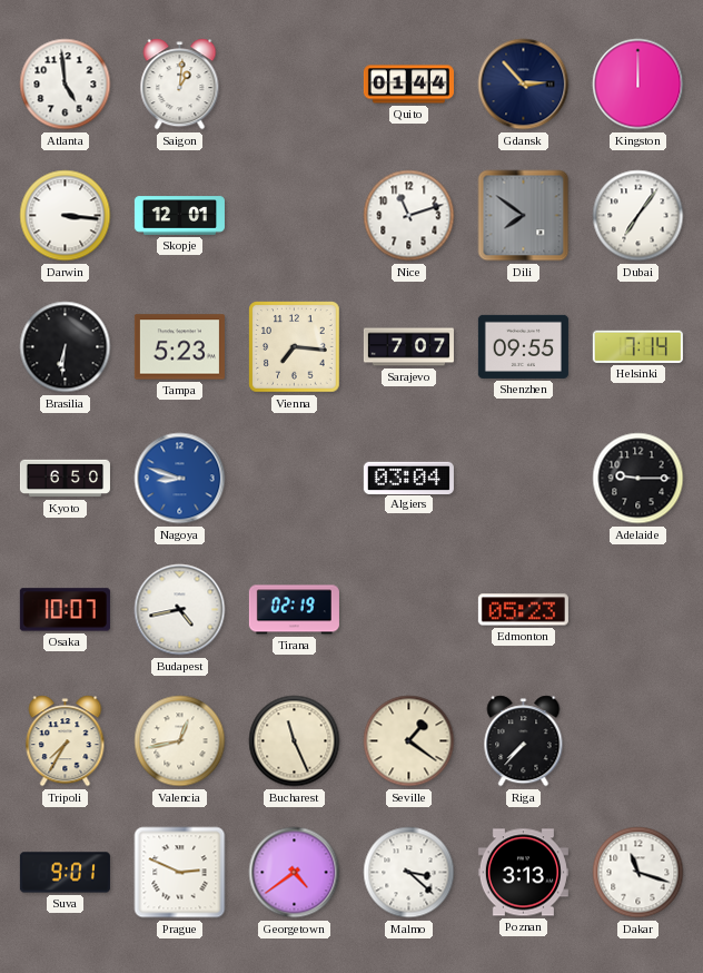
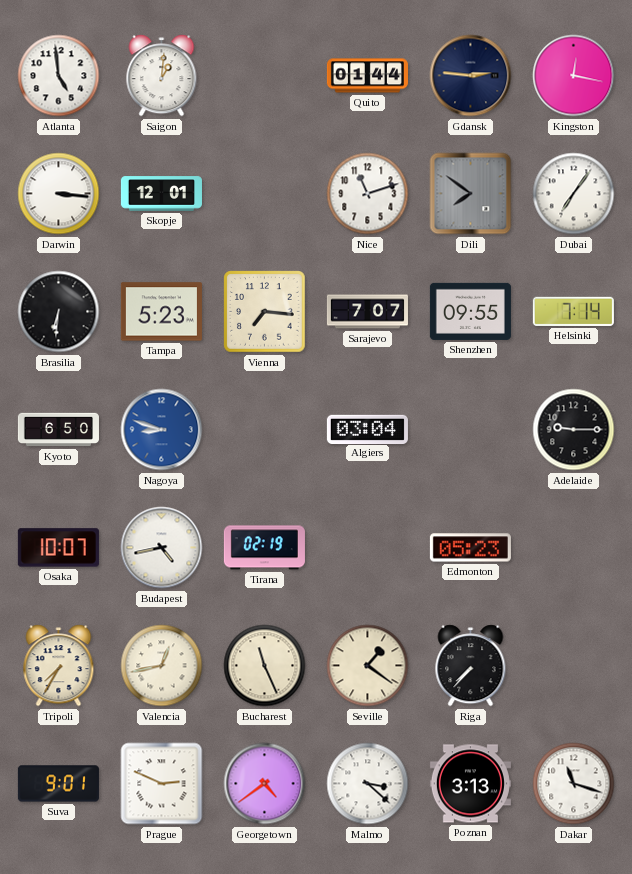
Gdansk: 2:53 -> 2:46 (471, 76)
Kingston: 12:00 -> 12:17 (574, 76)
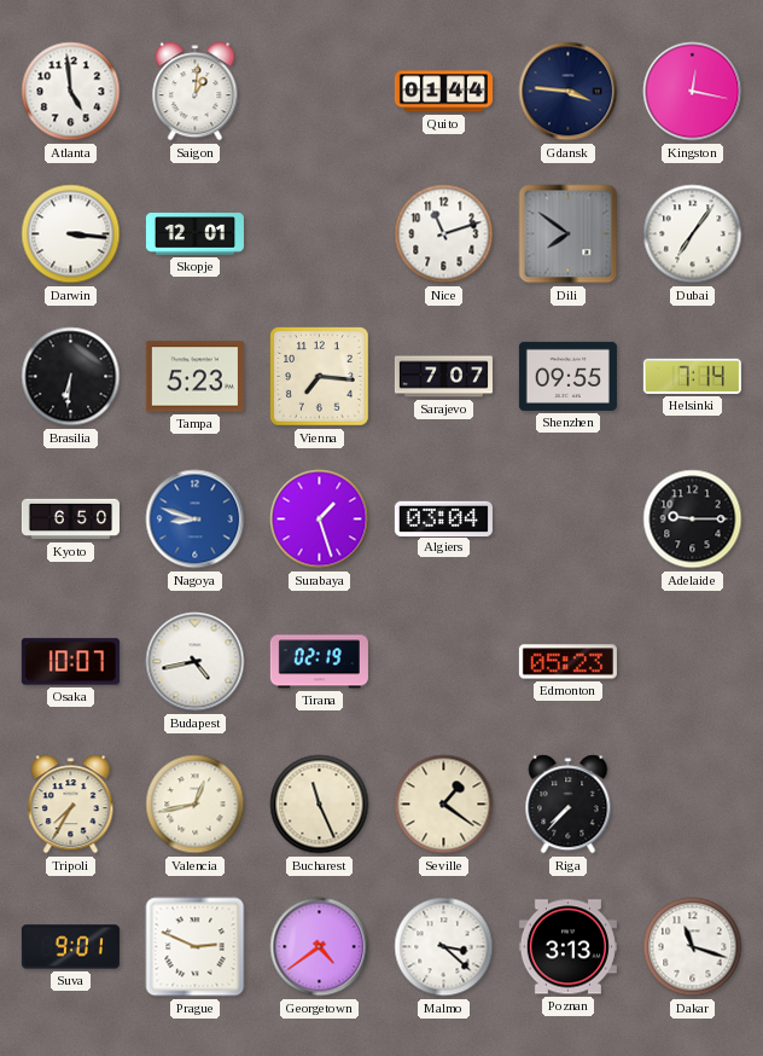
Gdansk: 2:46 -> 3:46 (569, 92)
Surabaya: none -> 1:27 (320, 520)
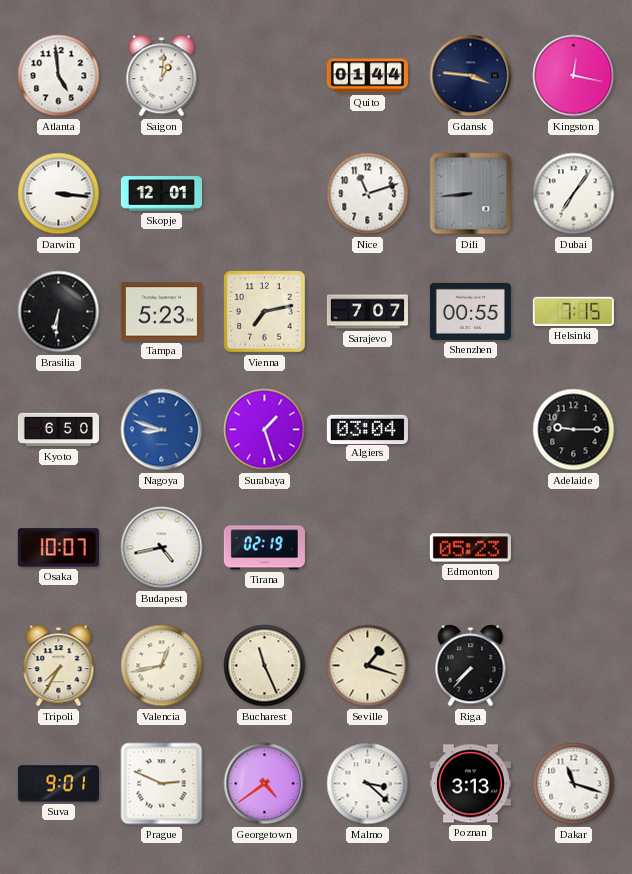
Dili: 7:51 -> 8:44 (471, 194)
Vienna: 7:16 -> 7:13 (265, 312)
Shenzhen: 09:55 -> 00:55 (470, 311)
Helsinki: 7:14 -> 7:15 (573, 311)
Seville: 1:21 -> 1:18 (368, 666)
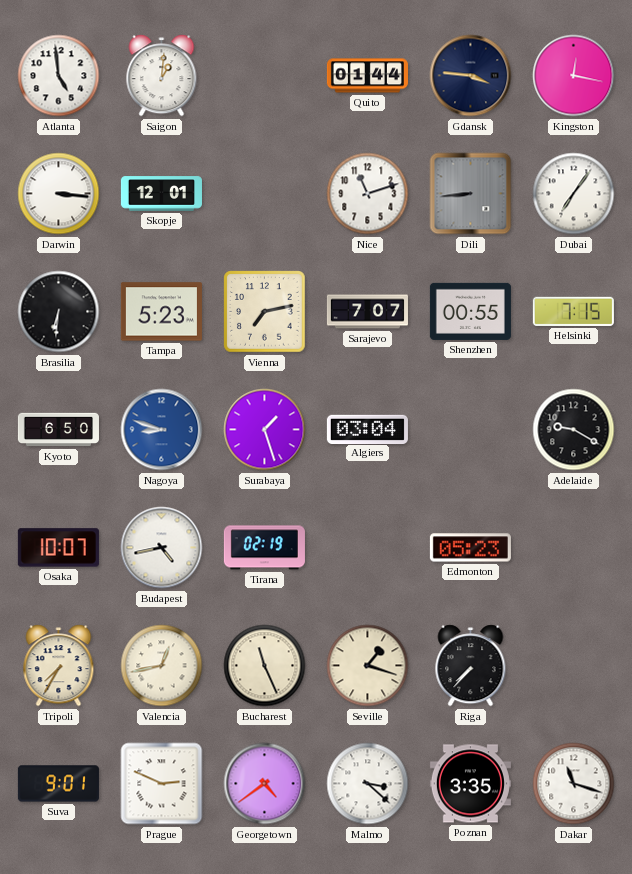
Adelaide: 9:15 -> 9:20 (574, 430)
Poznan: 3:13 -> 3:35 (470, 784)
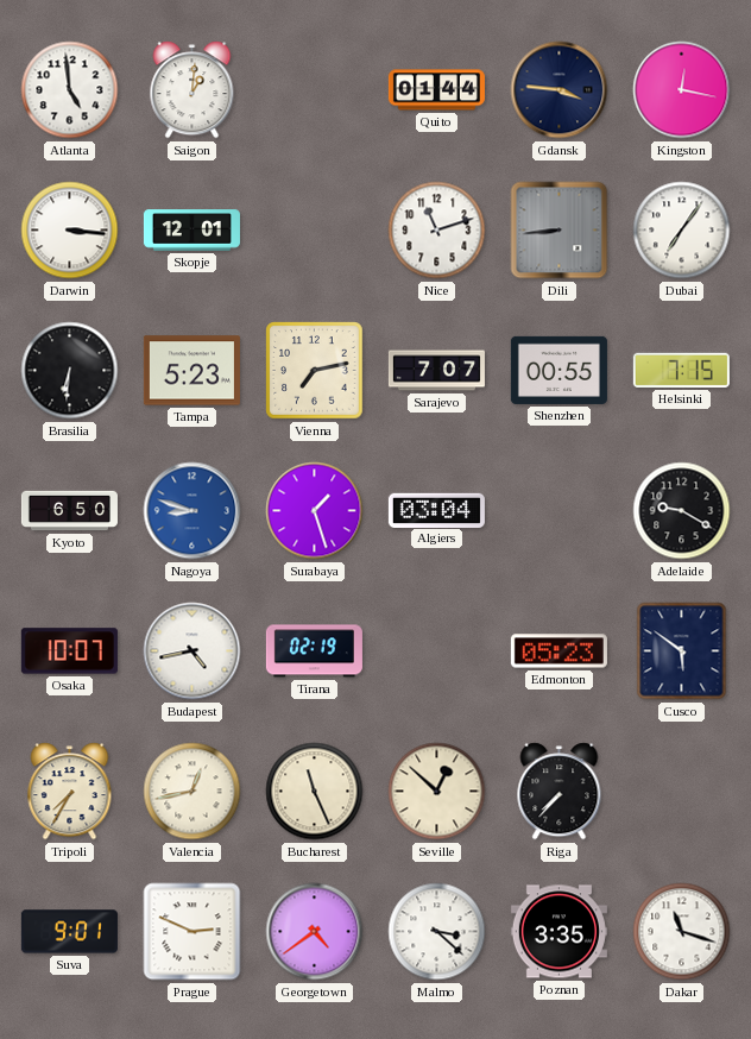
Cusco: none -> 5:51 (682, 651)
Seville: 1:18 -> 12:52 (437, 792)
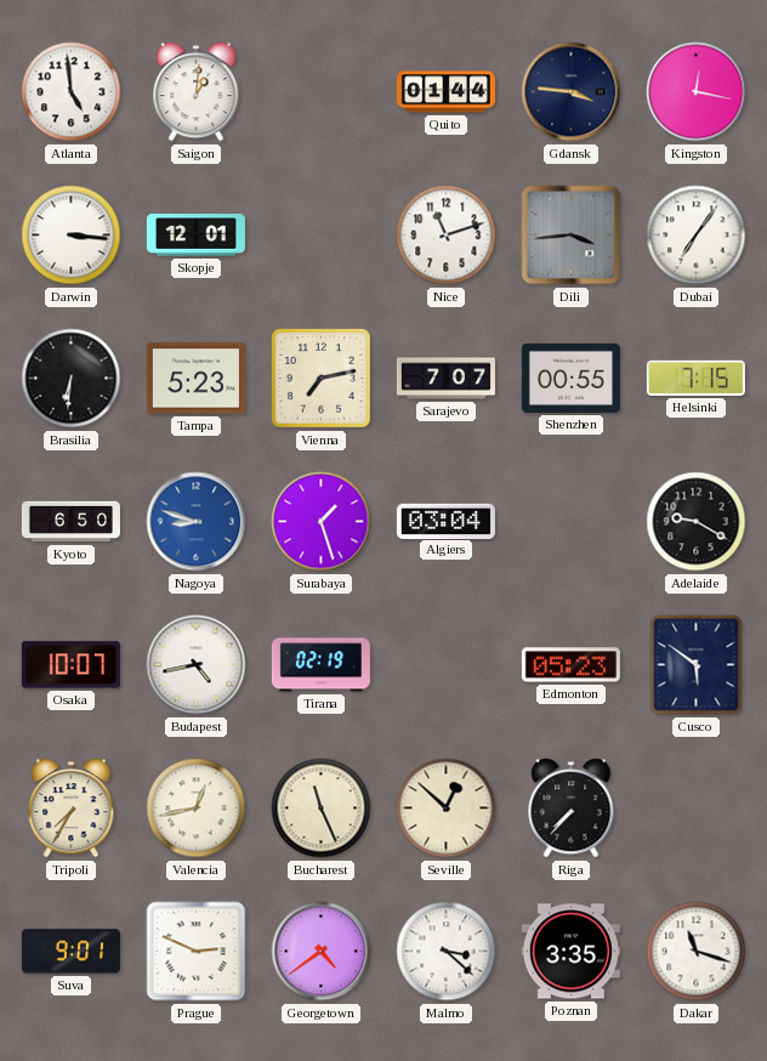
Dili: 8:44 -> 3:44 (572, 236)
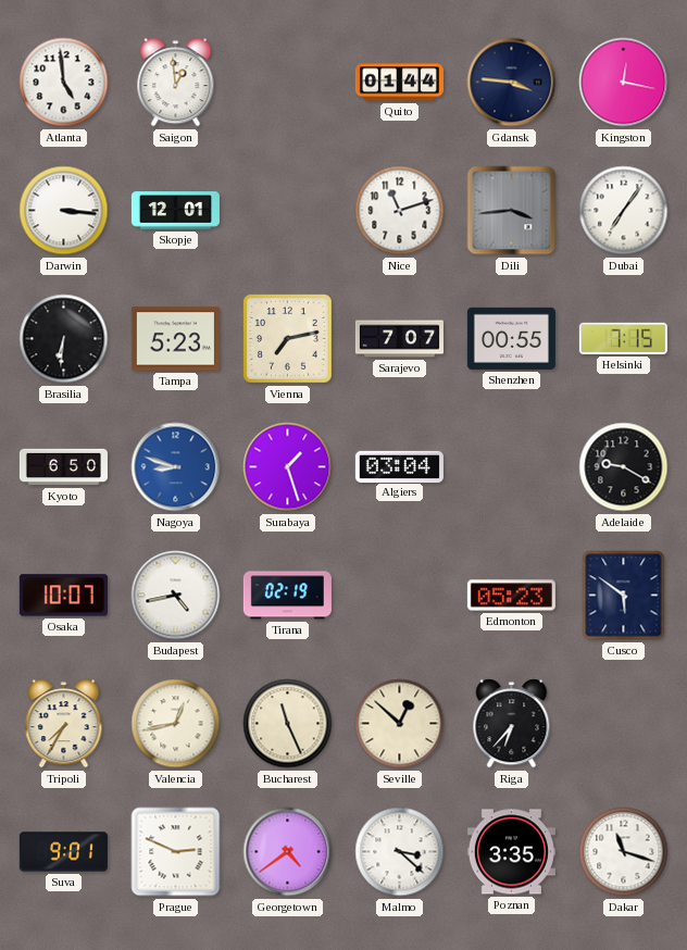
Saigon: 1:01 -> 12:59 (176, 83)
Riga: 7:37 -> 6:37 (512, 724)
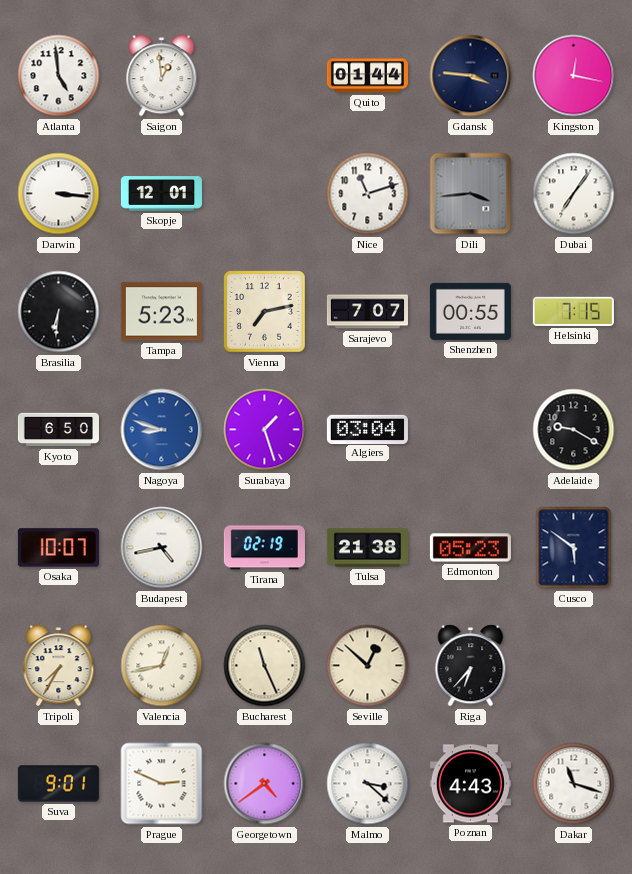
Tulsa: none -> 21:38 (367, 548)
Poznan: 3:35 -> 4:43 (470, 784)
